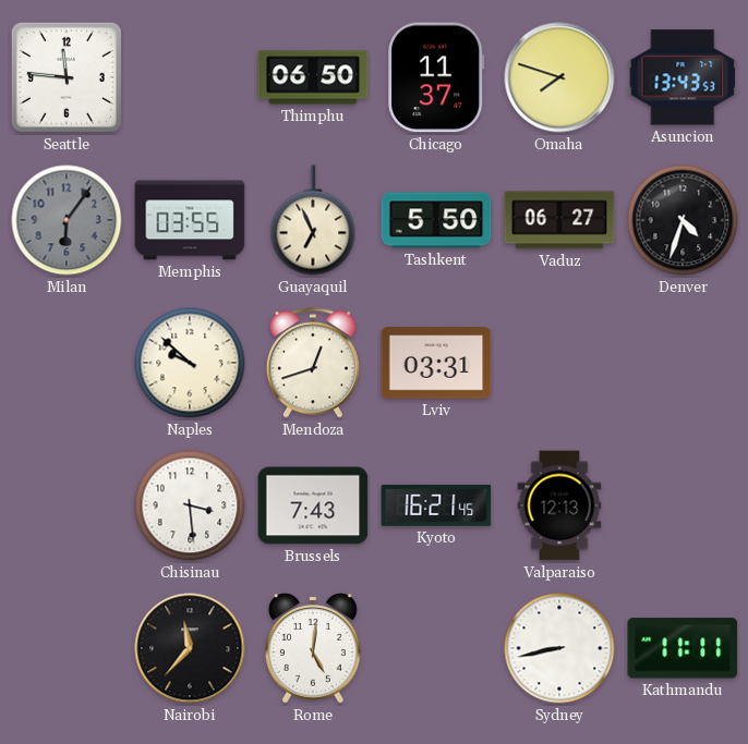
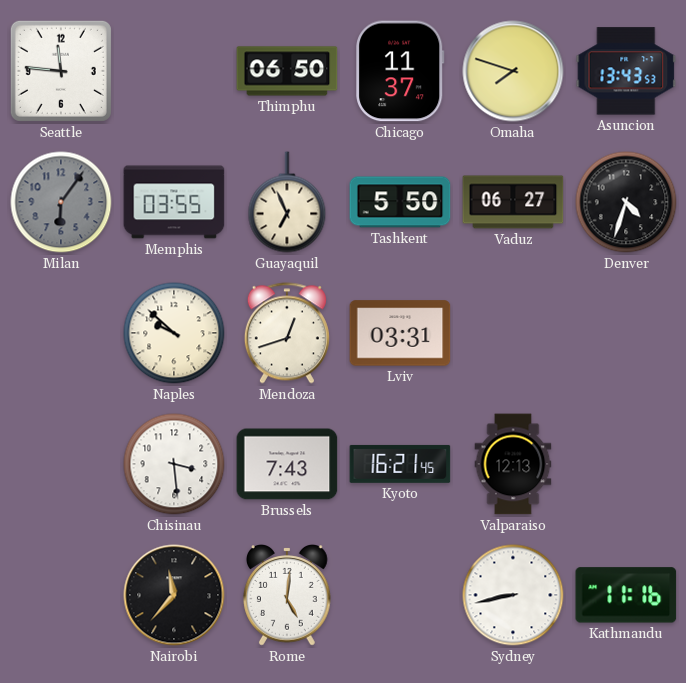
Kathmandu: 11:11 -> 11:16 (626, 595)
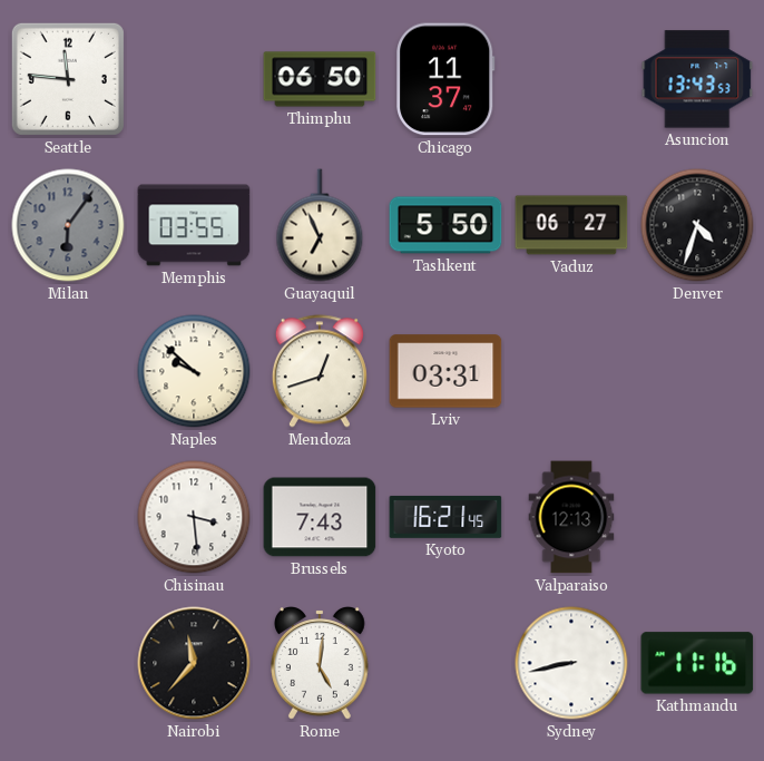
Omaha: 7:48 -> none (513, 71)
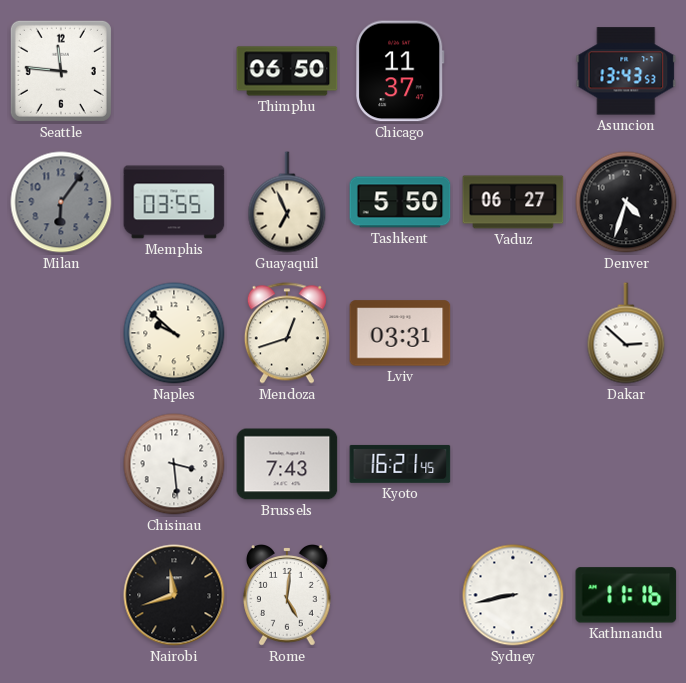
Dakar: none -> 2:52 (626, 333)
Valparaiso: 12:13 -> none (571, 517)
Nairobi: 11:37 -> 11:42 (174, 595)
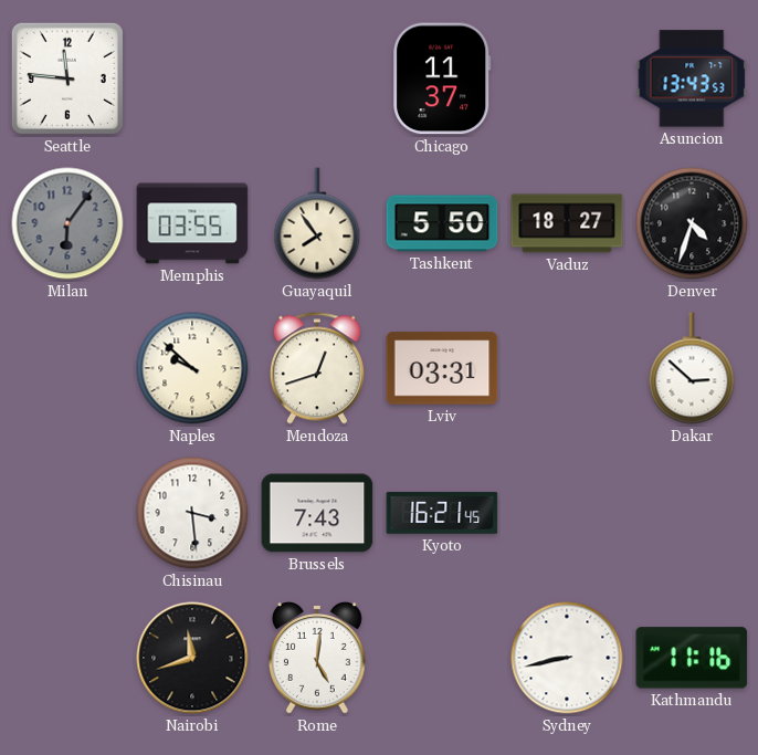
Thimphu: 06:50 -> none (287, 71)
Guayaquil: 6:56 -> 7:54 (317, 223)
Vaduz: 06:27 -> 18:27 (567, 223)
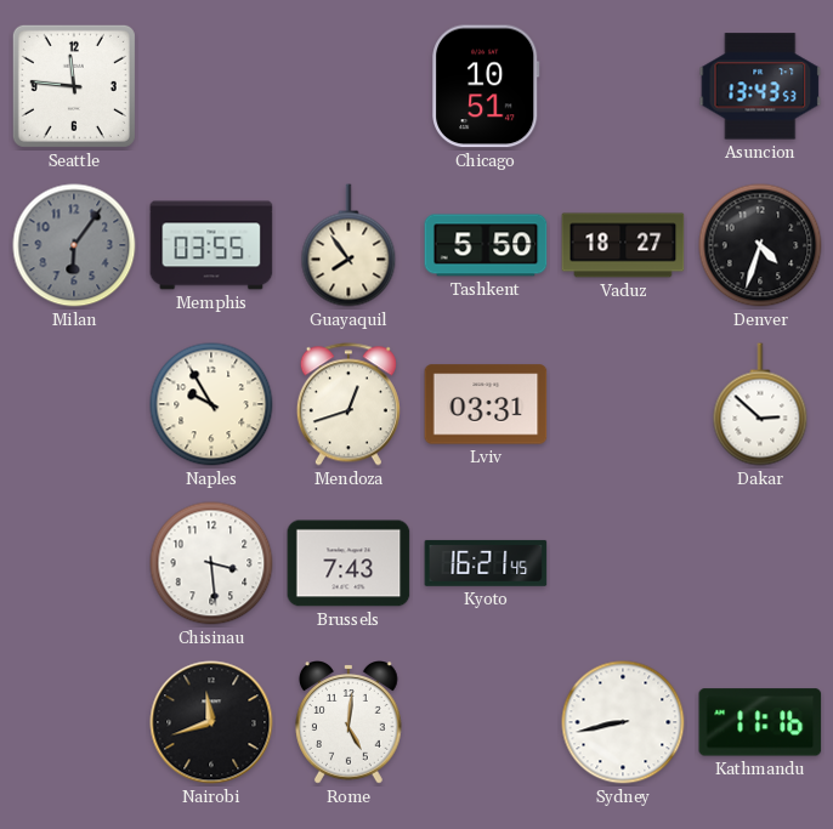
Chicago: 11:37 -> 10:51 (486, 86)
Naples: 9:52 -> 9:55 (211, 404)
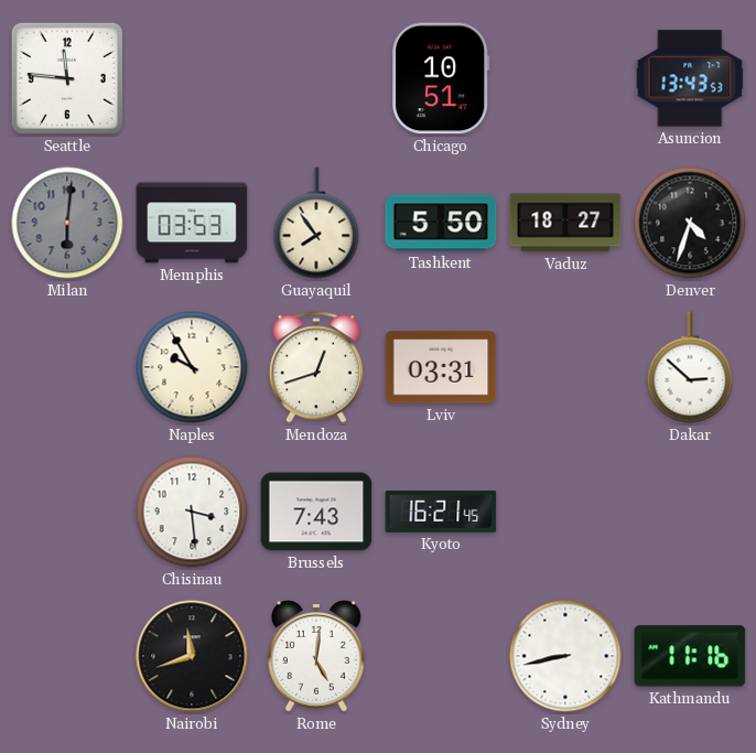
Milan: 6:06 -> 6:01 (67, 223)
Memphis: 03:55 -> 03:53 (192, 223)
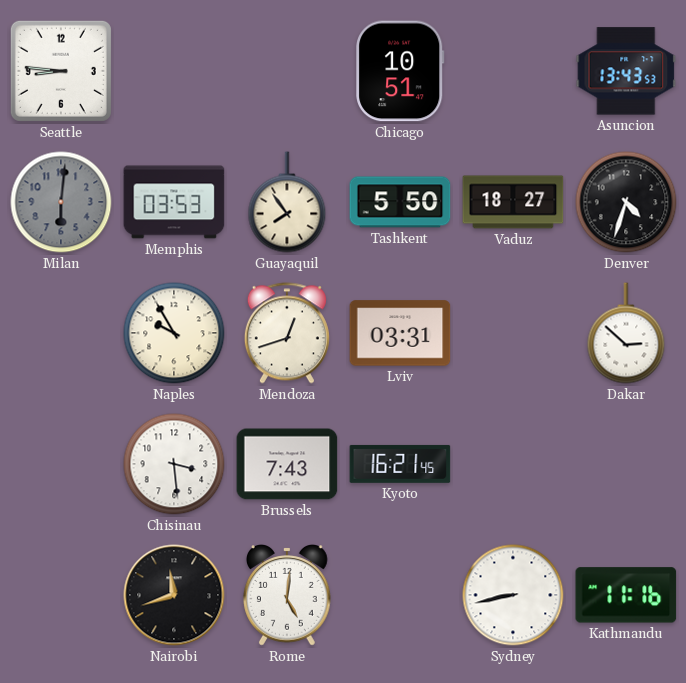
Seattle: 11:46 -> 8:46 (61, 71)
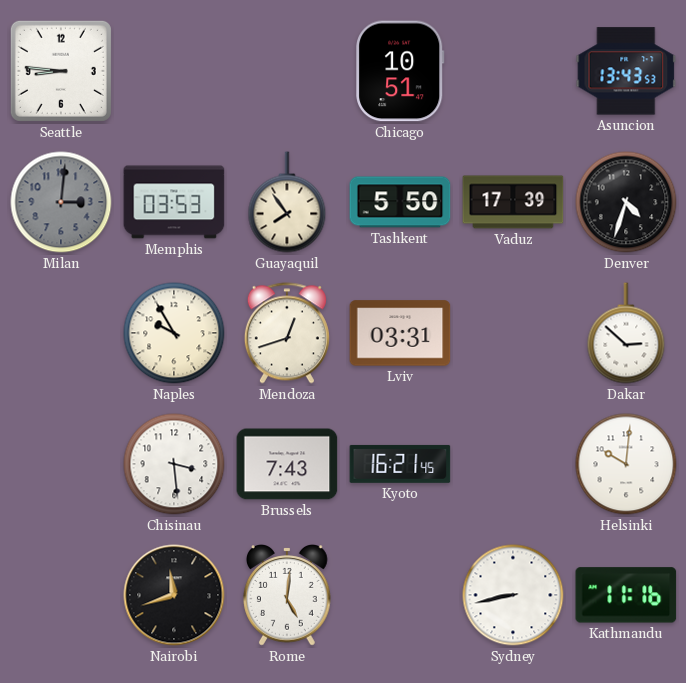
Milan: 6:01 -> 3:01 (61, 202)
Vaduz: 18:27 -> 17:39 (513, 202)
Helsinki: none -> 10:01 (626, 464)
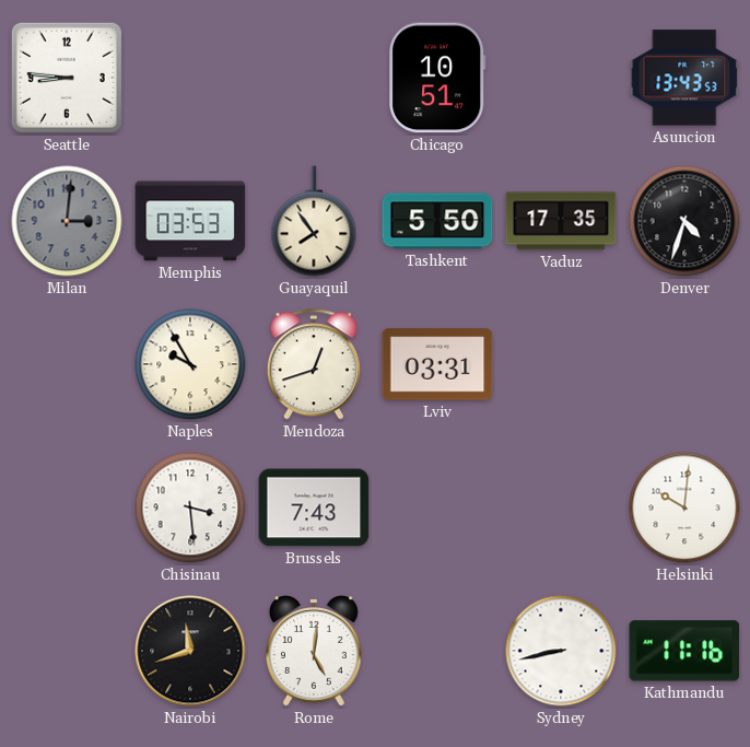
Vaduz: 17:39 -> 17:35 (561, 221)
Dakar: 2:52 -> none (626, 333)
Kyoto: 16:21 -> none (400, 464)
